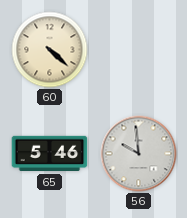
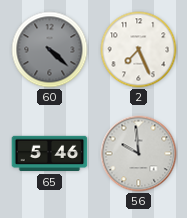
60 dial: cream -> grey (50, 50)
2: none -> 7:26 (139, 50)
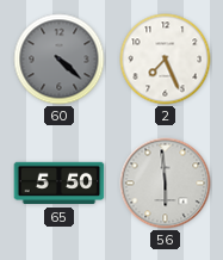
65: 5:46 -> 5:50 (60, 184)
56: 9:59 -> 5:59 (166, 184)
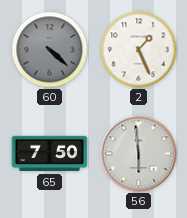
2: 7:26 -> 1:26 (139, 50)
65: 5:50 -> 7:50 (50, 154)
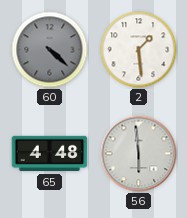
2: 1:26 -> 1:29 (139, 50)
65: 7:50 -> 4:48 (50, 154)
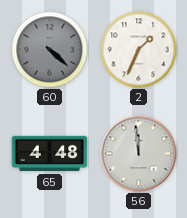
2: 1:29 -> 1:34 (139, 50)
56: 5:59 -> 11:59 (139, 154)
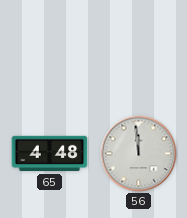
60: 4:22 -> none (50, 50)
2: 1:34 -> none (139, 50)
